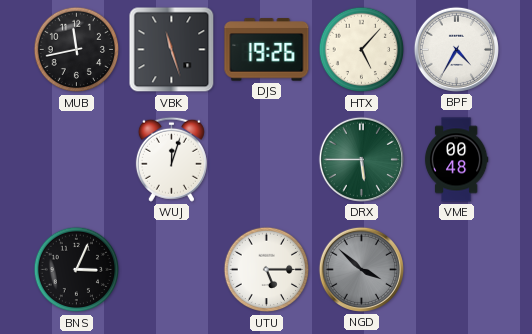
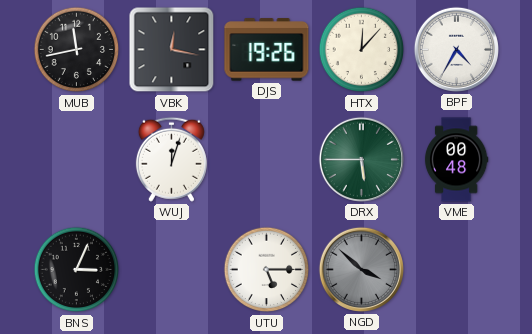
VBK: 11:27 -> 12:17 (172, 50)
HTX: 5:07 -> 12:07 (362, 50)
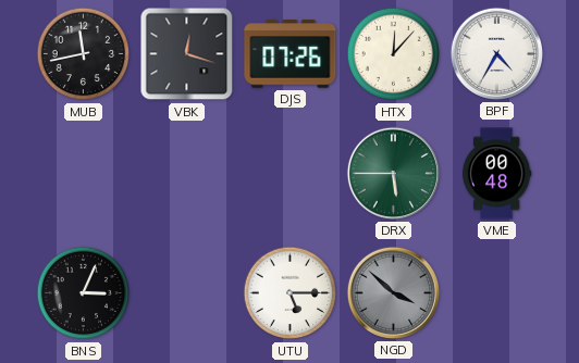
VBK: 12:17 -> 12:18 (187, 54)
DJS: 19:26 -> 07:26 (291, 54)
WUJ: 12:03 -> none (171, 159)
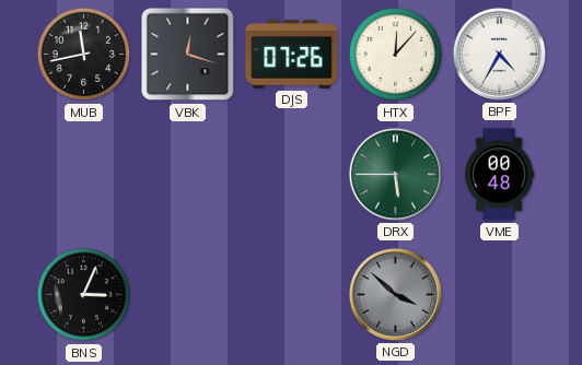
UTU: 5:15 -> none (291, 293)
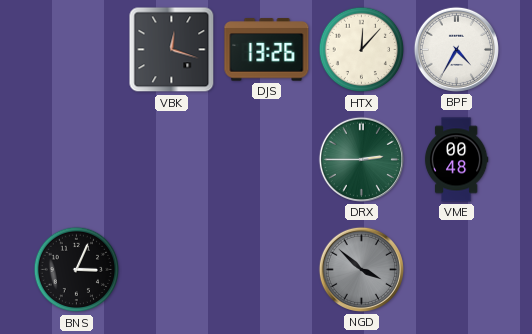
MUB: 11:43 -> none (84, 55)
DJS: 07:26 -> 13:26 (267, 50)
DRX: 5:45 -> 2:45 (361, 159)
